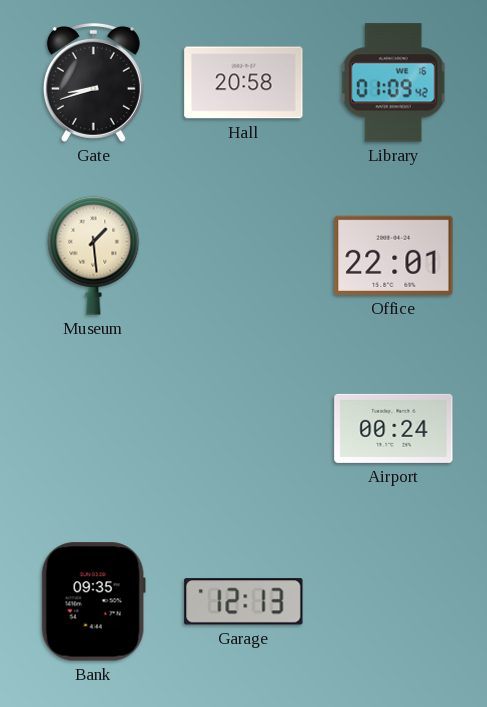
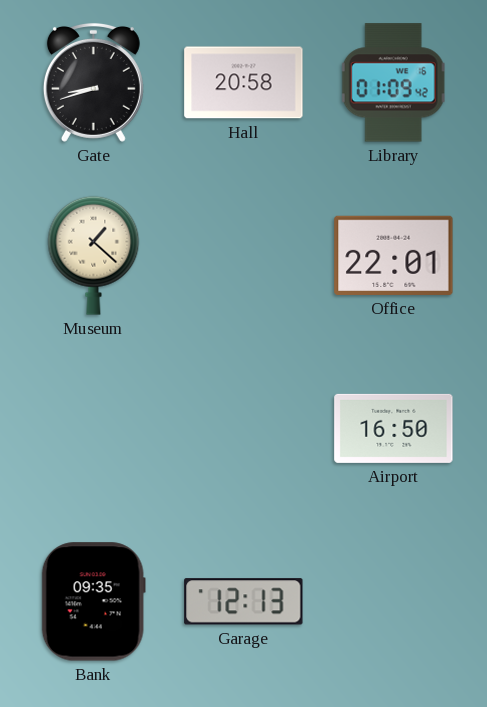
Museum: 1:29 -> 1:22 (94, 255)
Airport: 00:24 -> 16:50 (394, 428)
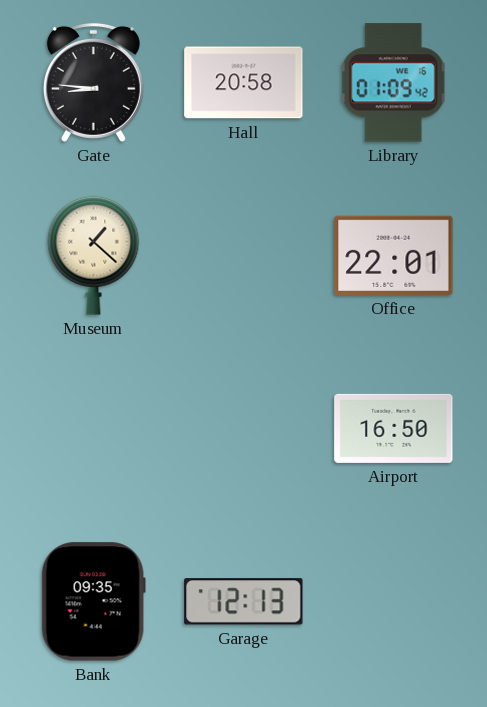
Gate: 8:42 -> 8:46 (93, 82)
